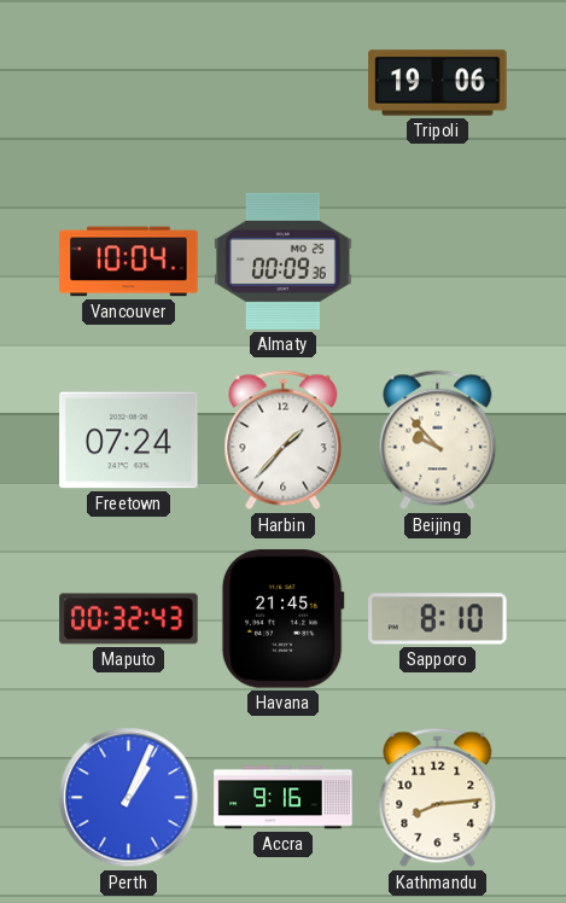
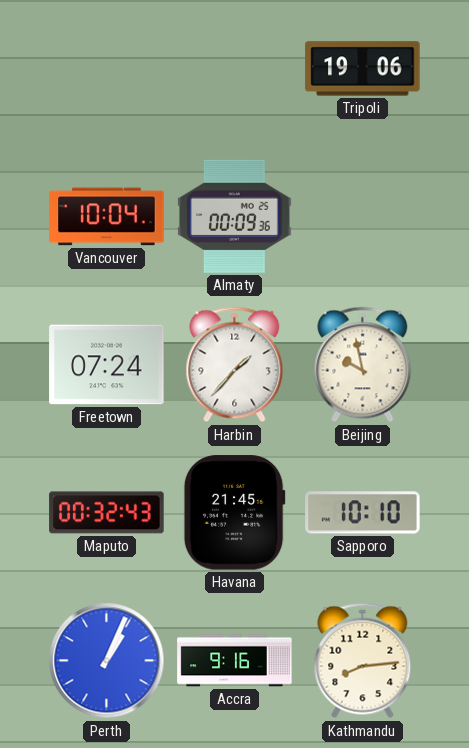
Beijing: 9:53 -> 9:58 (363, 365)
Sapporo: 8:10 -> 10:10 (363, 513)
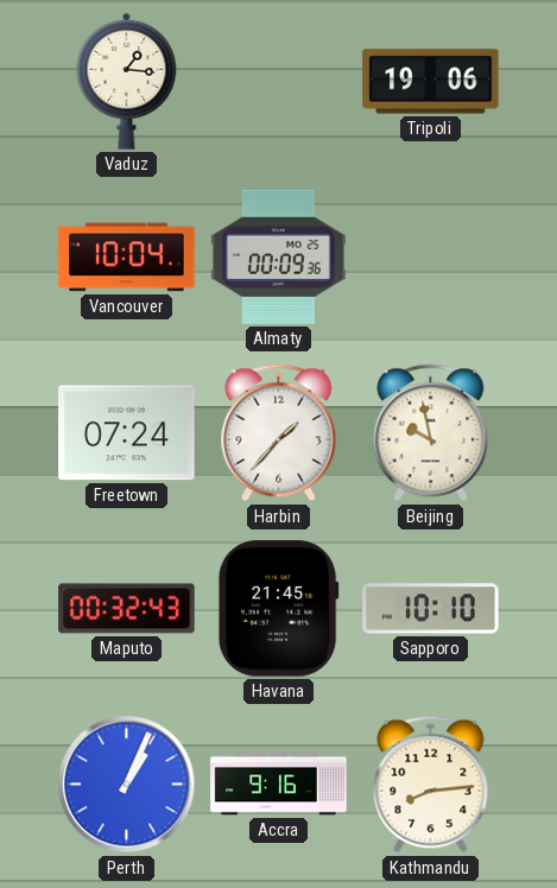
Vaduz: none -> 1:16 (127, 81)
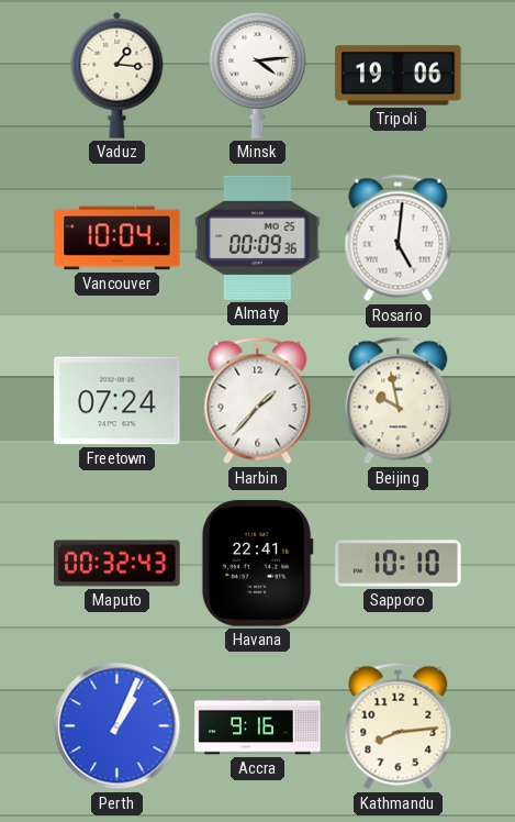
Minsk: none -> 4:14 (258, 75)
Rosario: none -> 5:01 (399, 238)
Havana: 21:45 -> 22:41 (257, 564)
